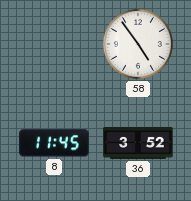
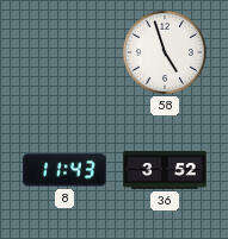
58: 4:54 -> 4:57 (165, 52)
8: 11:45 -> 11:43 (64, 170)
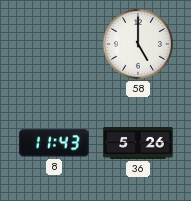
58: 4:57 -> 5:00 (138, 44)
36: 3:52 -> 5:26 (138, 144)
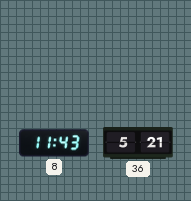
58: 5:00 -> none (138, 44)
36: 5:26 -> 5:21 (138, 144)
